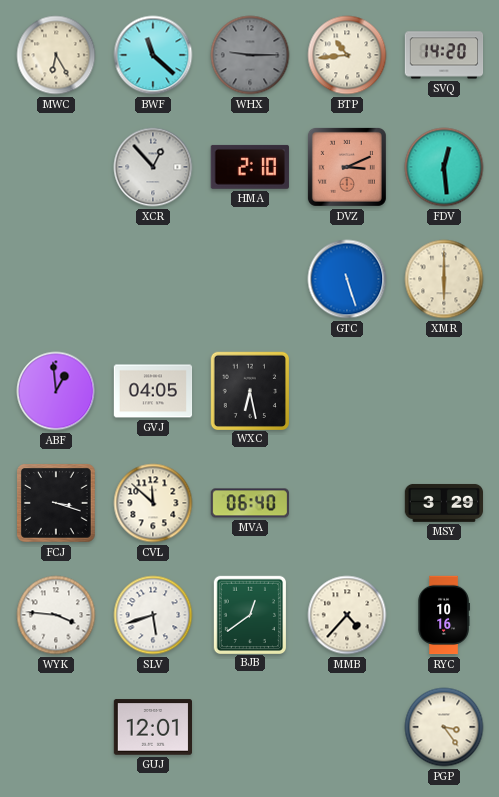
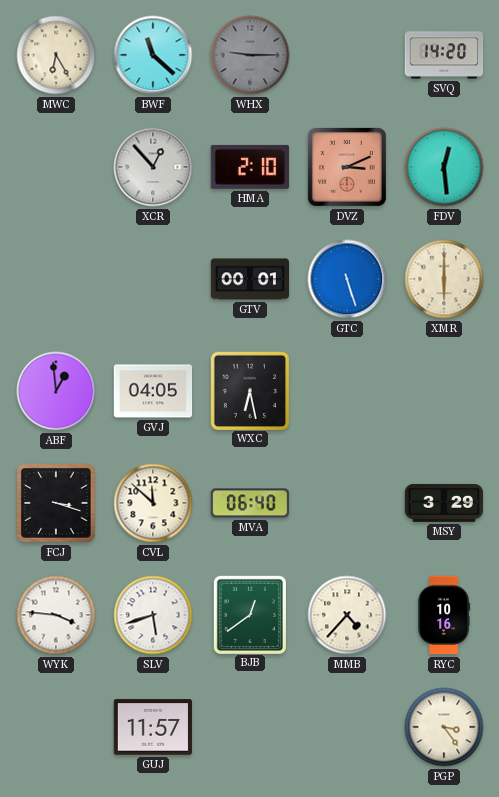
BTP: 10:44 -> none (347, 55)
GTV: none -> 00:01 (250, 279)
GUJ: 12:01 -> 11:57 (152, 727)
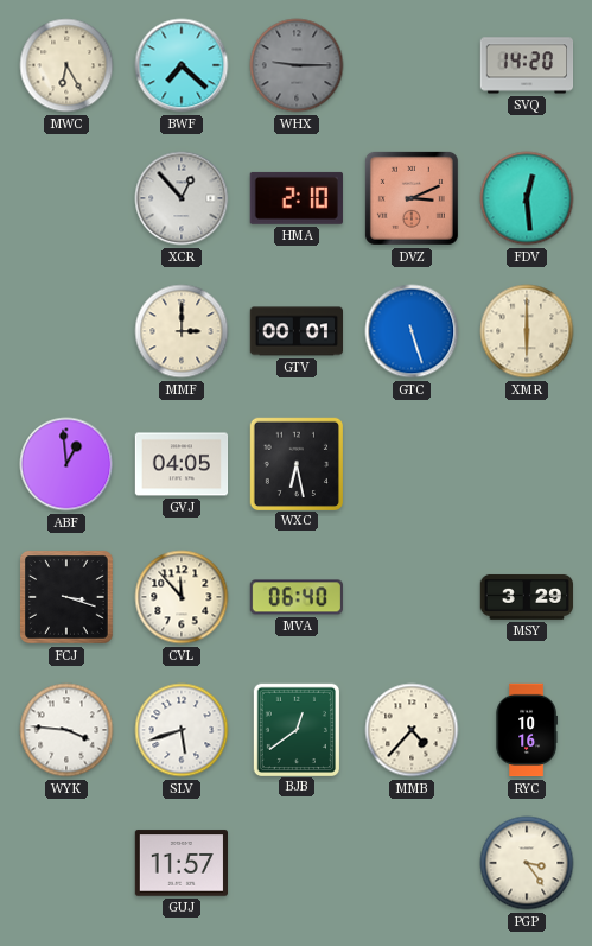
BWF: 11:22 -> 7:22 (182, 65)
MMF: none -> 3:00 (182, 331)
CVL: 11:52 -> 11:53 (182, 597)
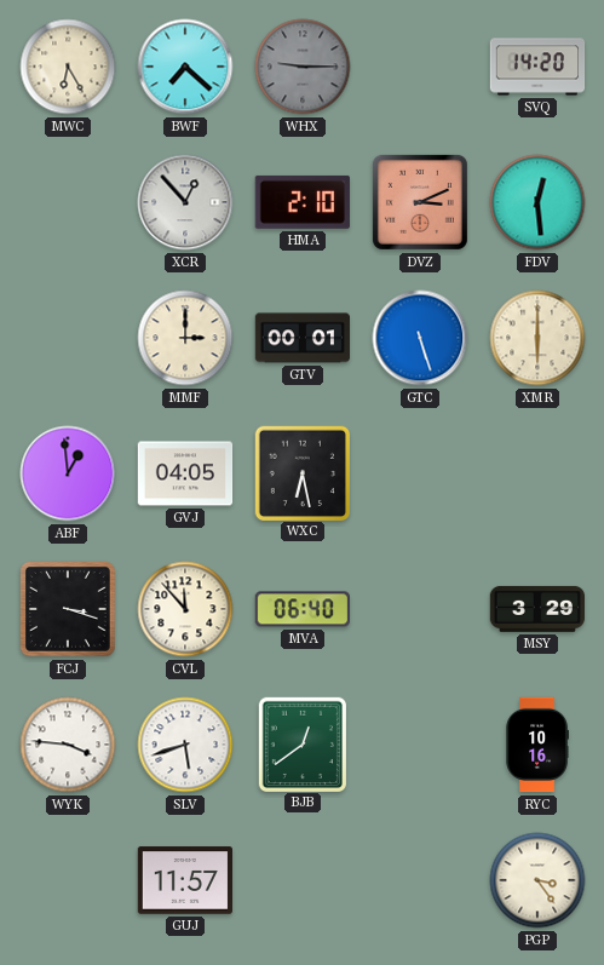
MMB: 4:37 -> none (412, 730)
